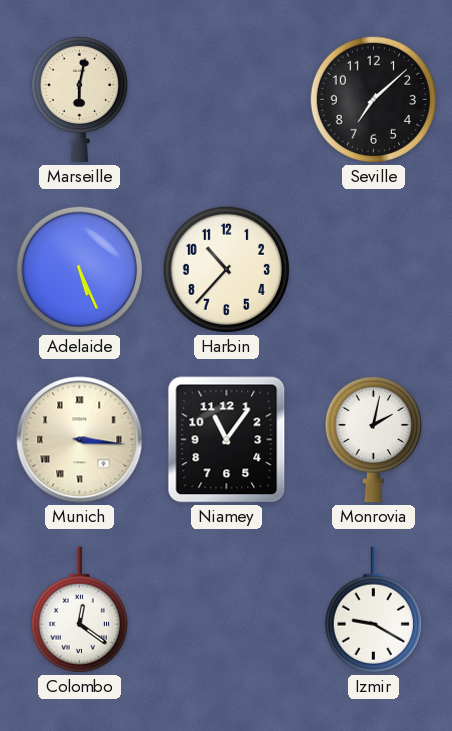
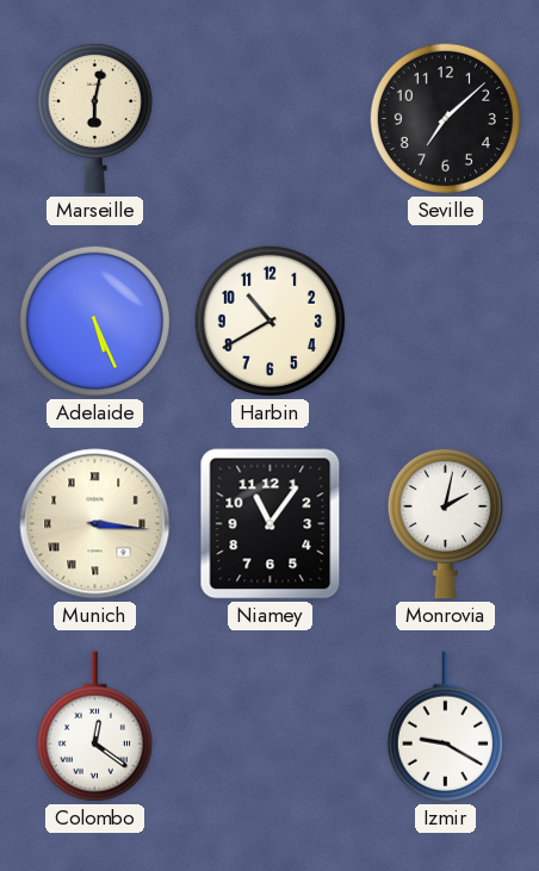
Harbin: 10:37 -> 10:40 (269, 321)
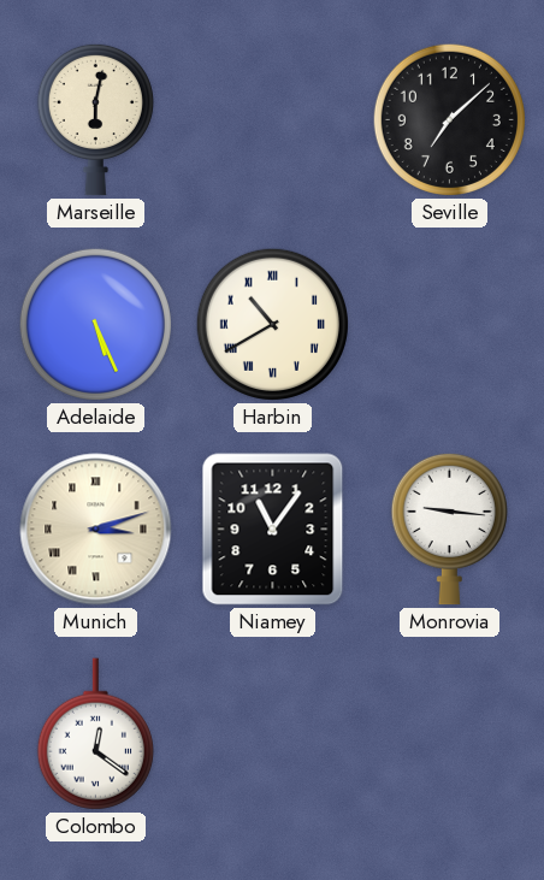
Harbin numerals: Arabic -> Roman (272, 324)
Munich: 3:16 -> 3:12 (96, 530)
Monrovia: 2:02 -> 9:16 (449, 528)
Izmir: 9:20 -> none (445, 727)
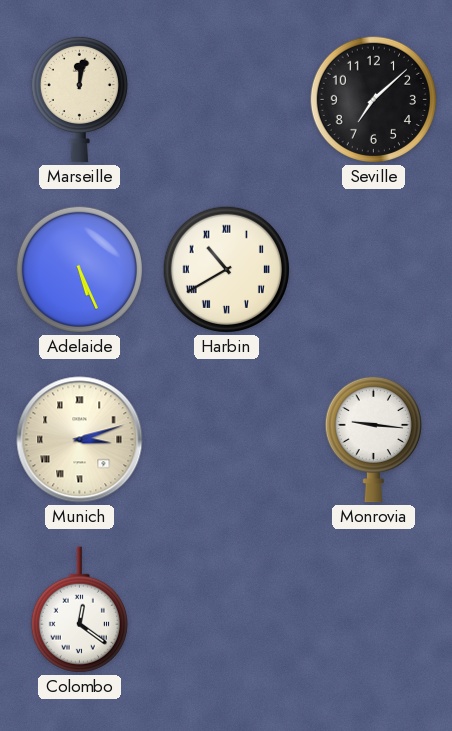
Marseille: 6:02 -> 12:02 (79, 99)
Niamey: 11:06 -> none (273, 530)
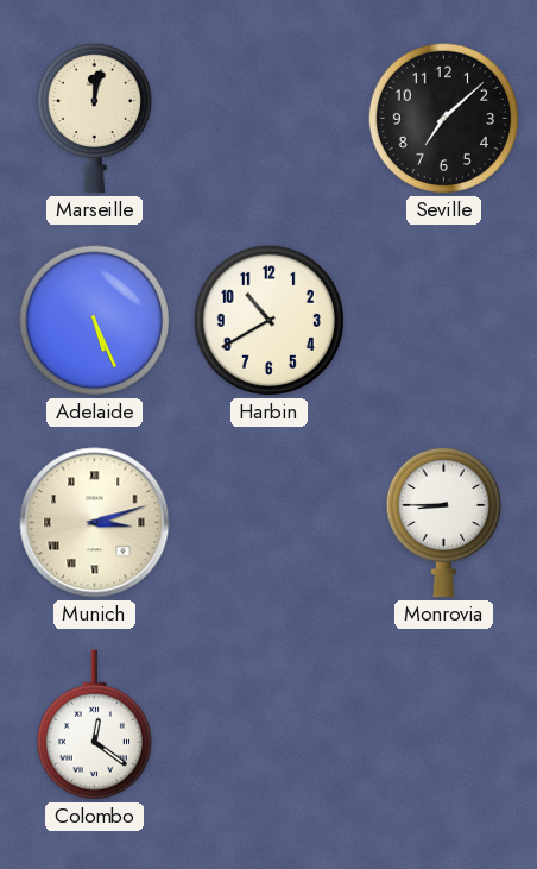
Harbin numerals: Roman -> Arabic (268, 320)
Monrovia: 9:16 -> 8:45 (443, 522)
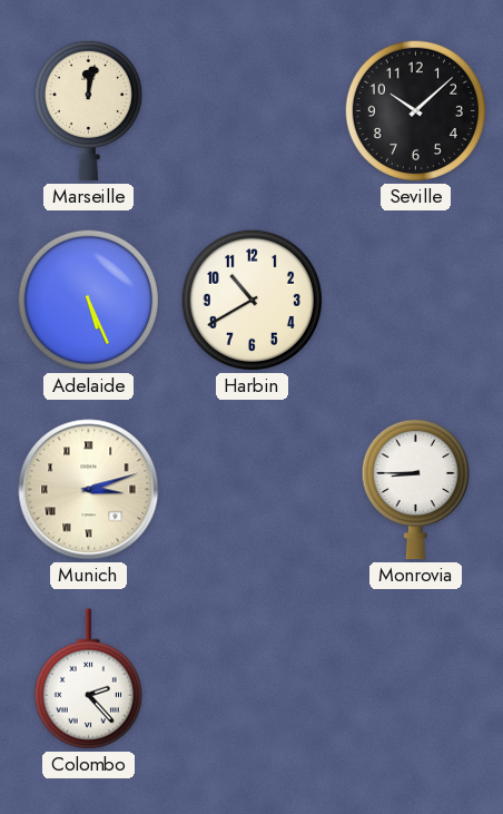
Seville: 7:08 -> 10:08 (415, 110)
Colombo: 12:21 -> 2:23 (88, 679)
